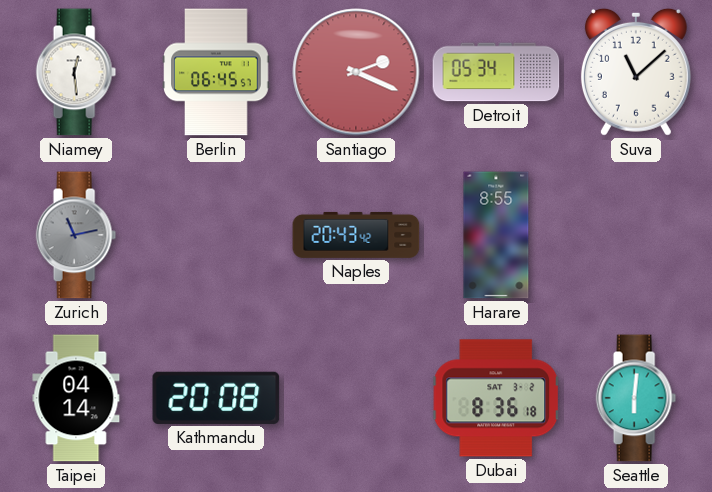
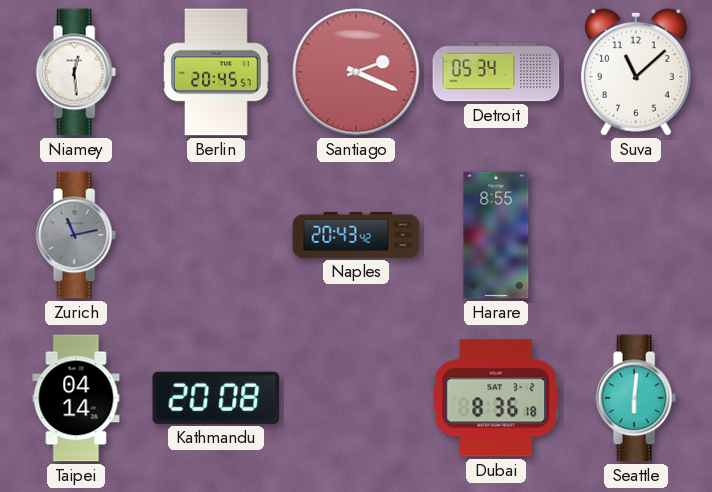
Berlin: 06:45 -> 20:45 (216, 72)
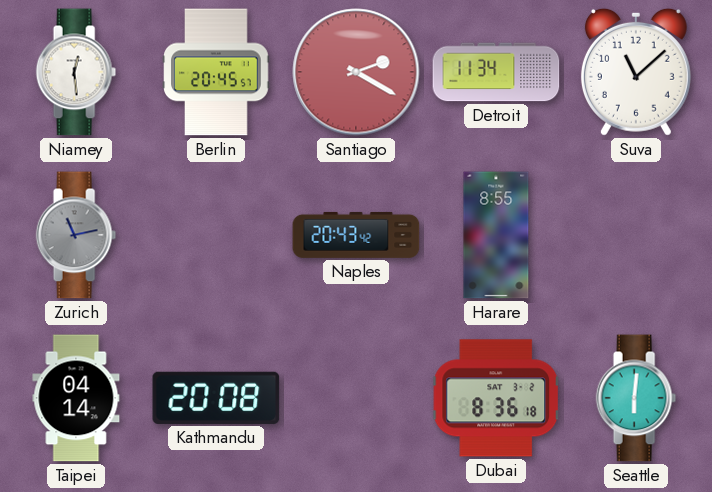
Santiago: 2:19 -> 2:20 (356, 72)
Detroit: 05:34 -> 11:34 (496, 72)
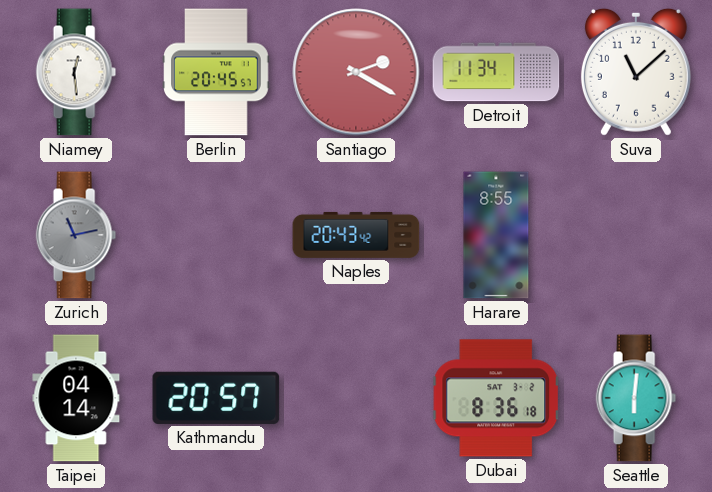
Kathmandu: 20:08 -> 20:57 (216, 398)
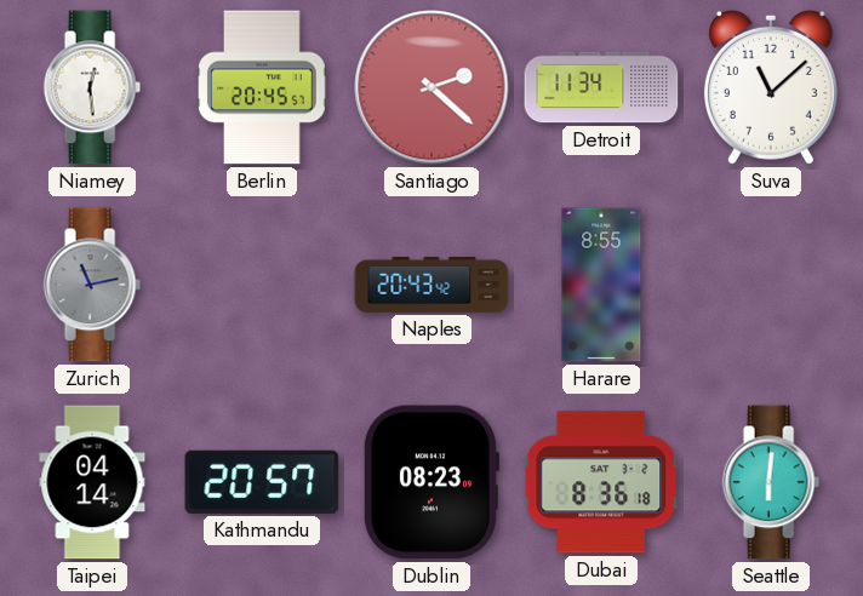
Santiago: 2:20 -> 2:22 (431, 87)
Dublin: none -> 08:23 (430, 482)
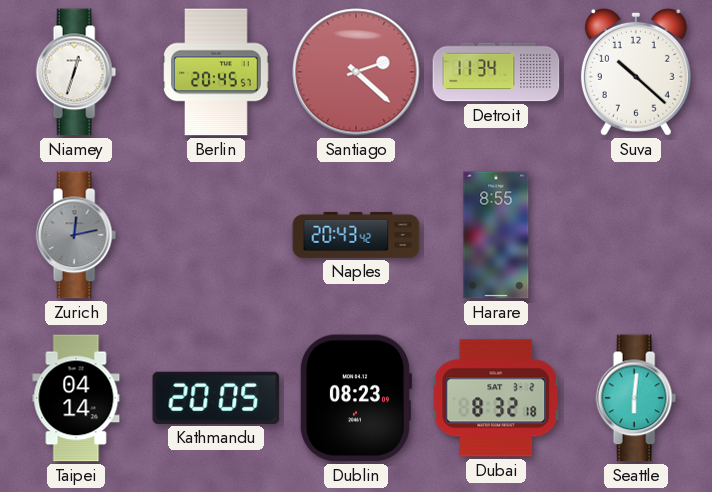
Niamey: 12:29 -> 12:33 (76, 72)
Suva: 11:08 -> 10:22 (636, 72)
Zurich: 11:13 -> 12:13 (76, 235)
Kathmandu: 20:57 -> 20:05 (216, 398)
Dubai: 8:36 -> 8:32 (497, 398)
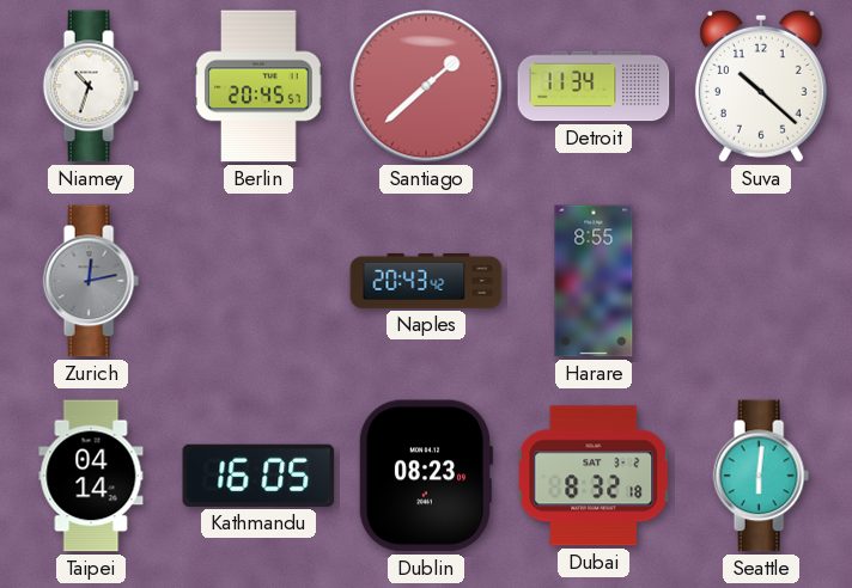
Niamey: 12:33 -> 10:33 (91, 86)
Santiago: 2:22 -> 1:38 (426, 86)
Kathmandu: 20:05 -> 16:05 (258, 476)
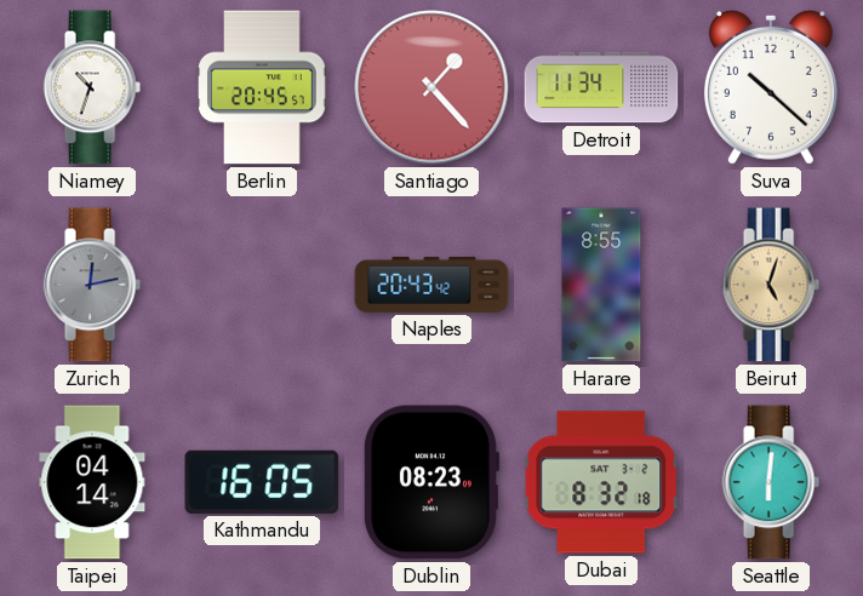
Santiago: 1:38 -> 1:23 (431, 87)
Beirut: none -> 5:03 (771, 285)
